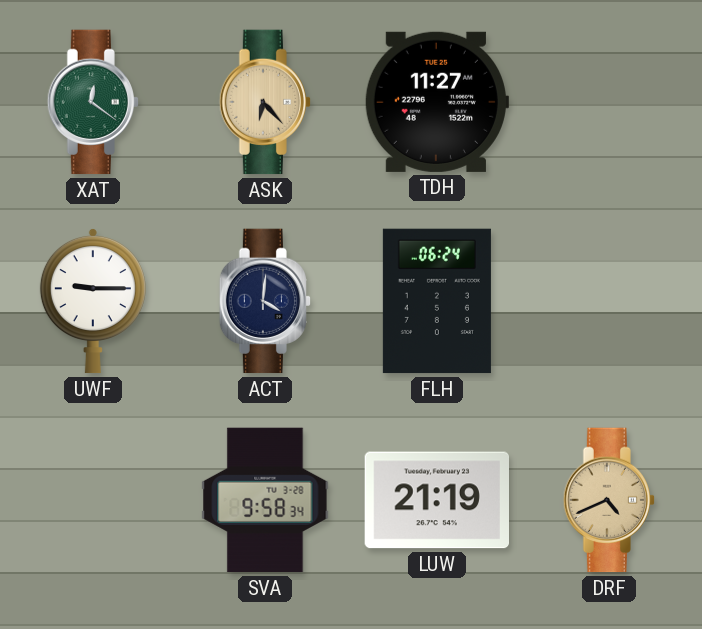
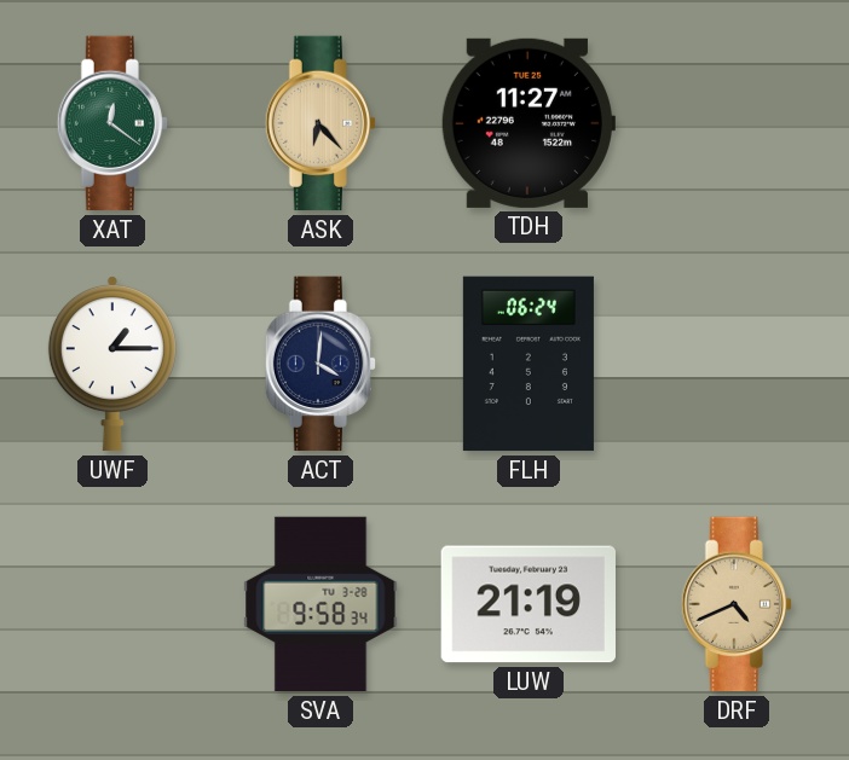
UWF: 9:15 -> 1:15 (112, 364)
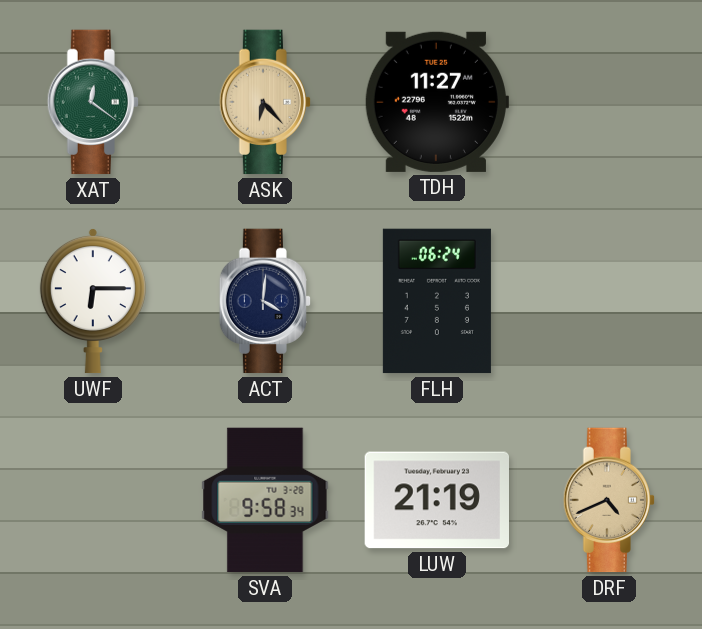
UWF: 1:15 -> 6:15 (93, 301)
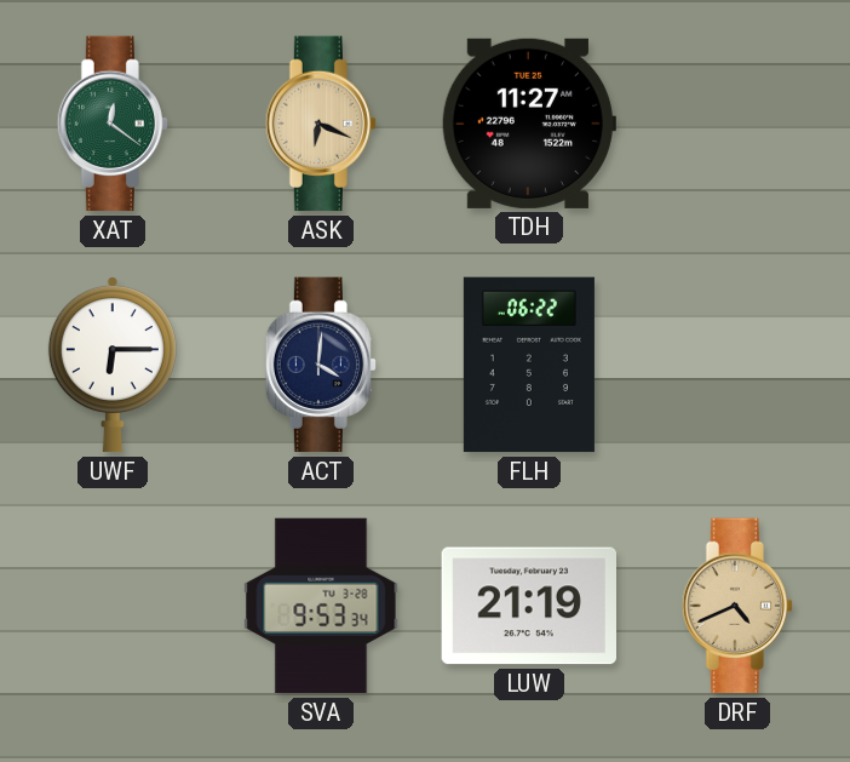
ASK: 6:23 -> 6:19 (320, 124)
FLH: 06:24 -> 06:22 (529, 365)
SVA: 9:58 -> 9:53 (321, 606)
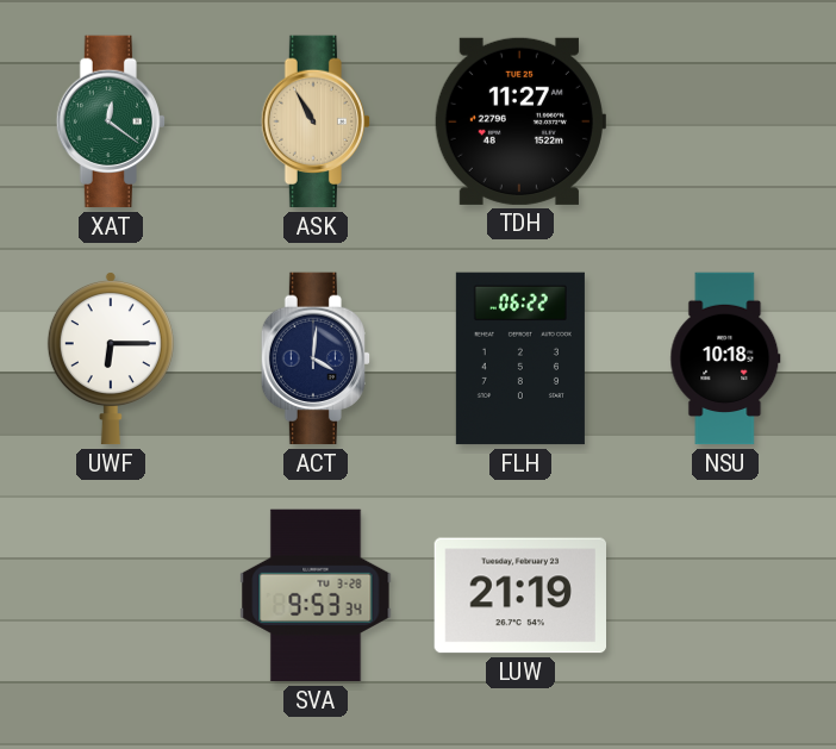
ASK: 6:19 -> 10:55 (314, 121)
NSU: none -> 10:18 (725, 358)
DRF: 4:41 -> none (736, 606)
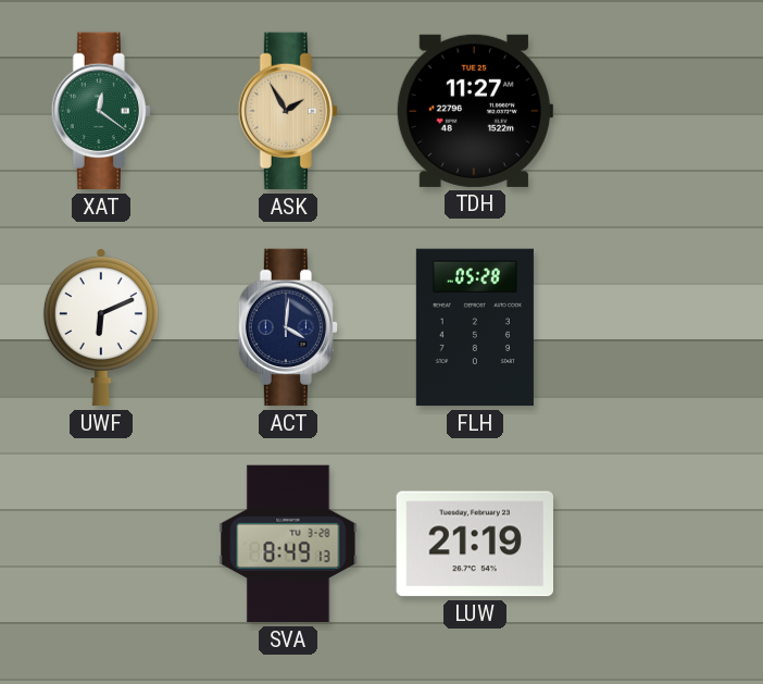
ASK: 10:55 -> 1:55 (287, 111)
UWF: 6:15 -> 6:11 (101, 327)
FLH: 06:22 -> 05:28 (475, 327)
NSU: 10:18 -> none (725, 358)
SVA: 9:53 -> 8:49 (288, 544)
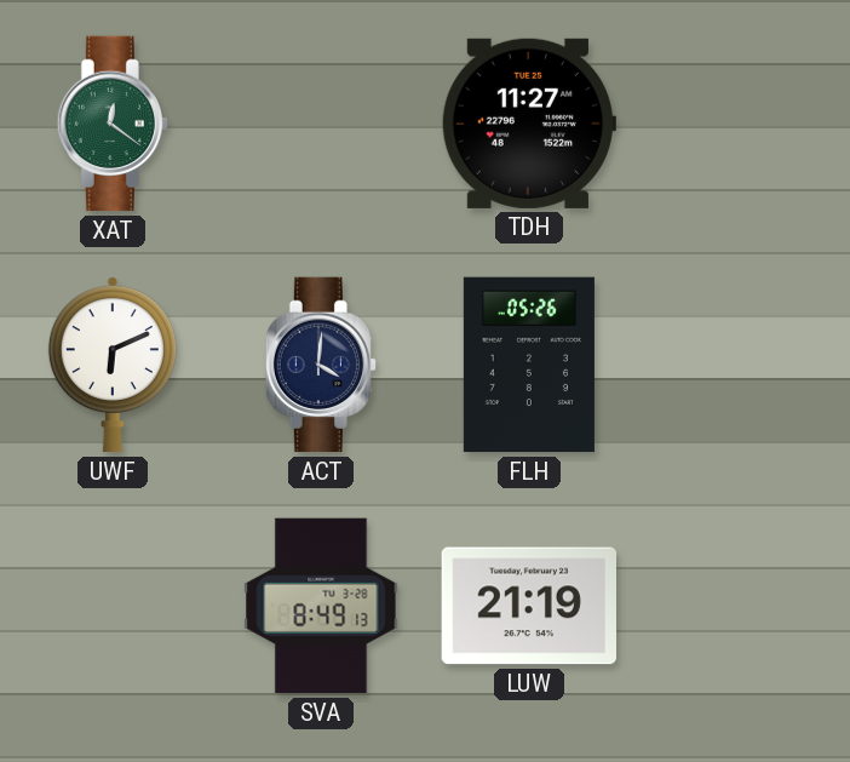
ASK: 1:55 -> none (287, 111)
FLH: 05:28 -> 05:26 (529, 365)
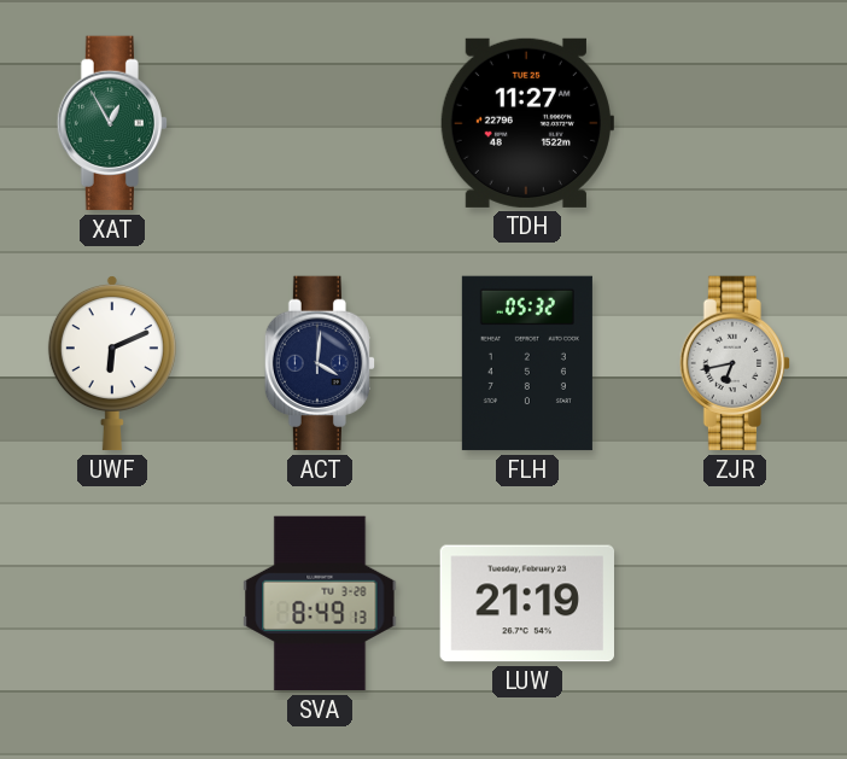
XAT: 12:21 -> 12:55 (111, 123)
FLH: 05:26 -> 05:32 (527, 363)
ZJR: none -> 6:43 (734, 363)
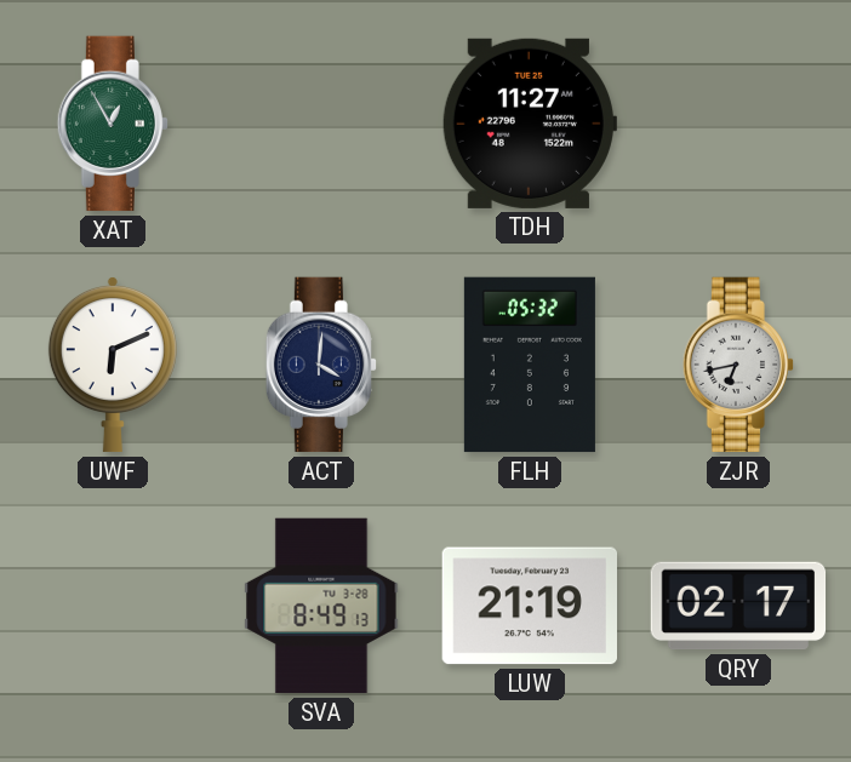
QRY: none -> 02:17 (738, 606)
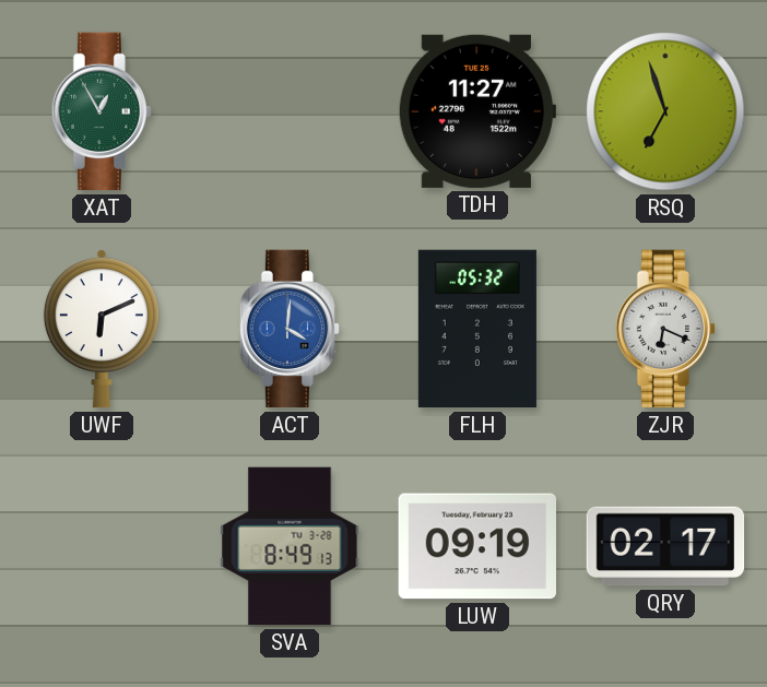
RSQ: none -> 6:57 (665, 111)
ACT dial: navy -> blue (288, 329)
ZJR: 6:43 -> 6:19 (664, 329)
LUW: 21:19 -> 09:19 (476, 546)
